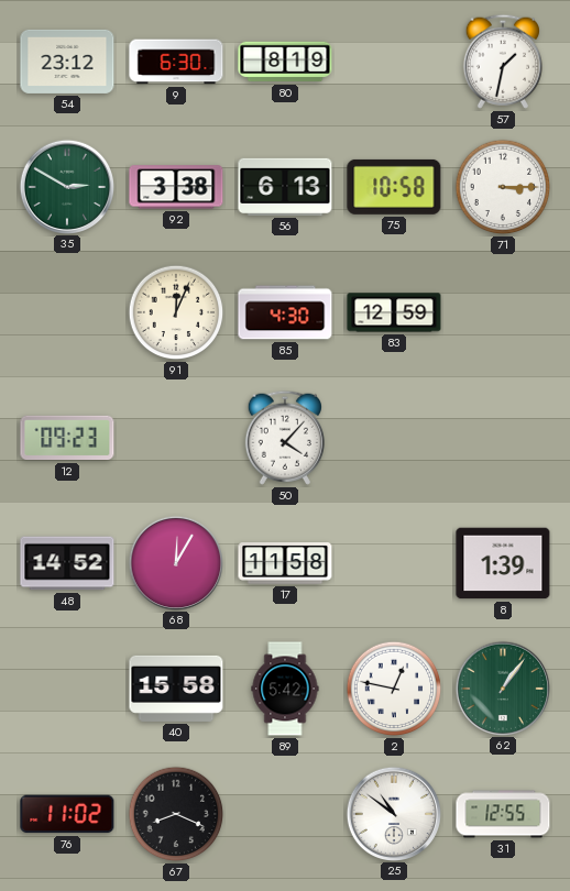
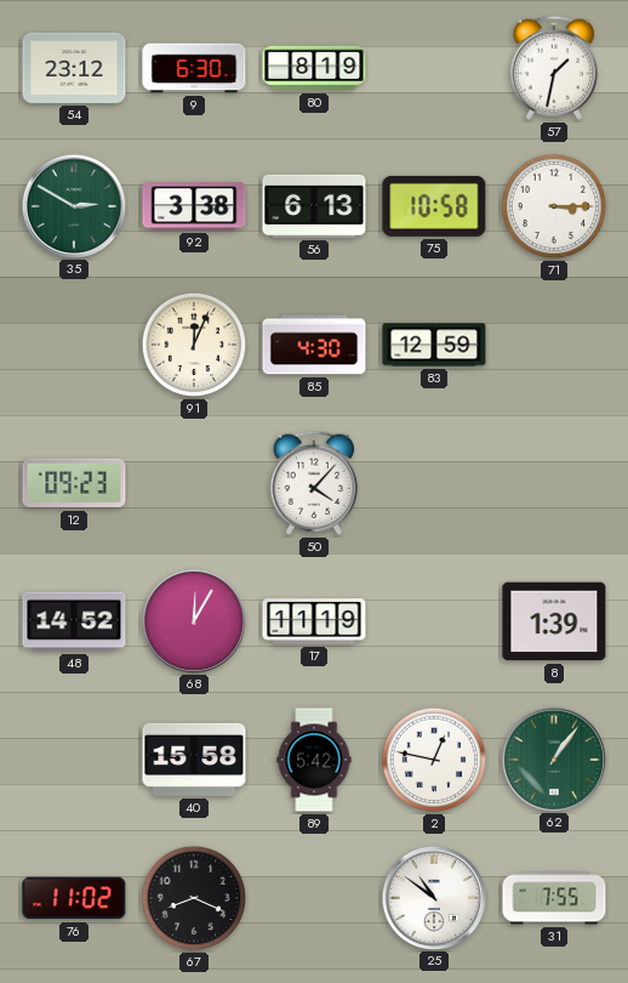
17: 11:58 -> 11:19 (314, 621)
31: 12:55 -> 7:55 (554, 898)
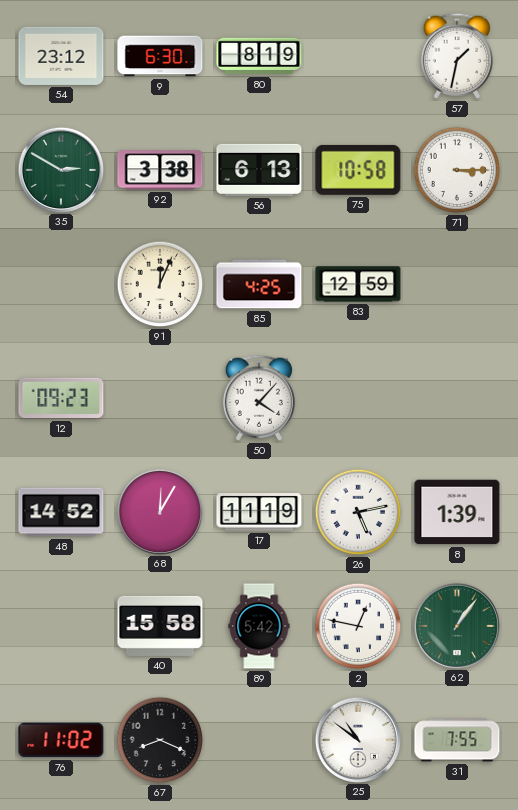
85: 4:30 -> 4:25 (259, 284)
26: none -> 5:13 (358, 512)
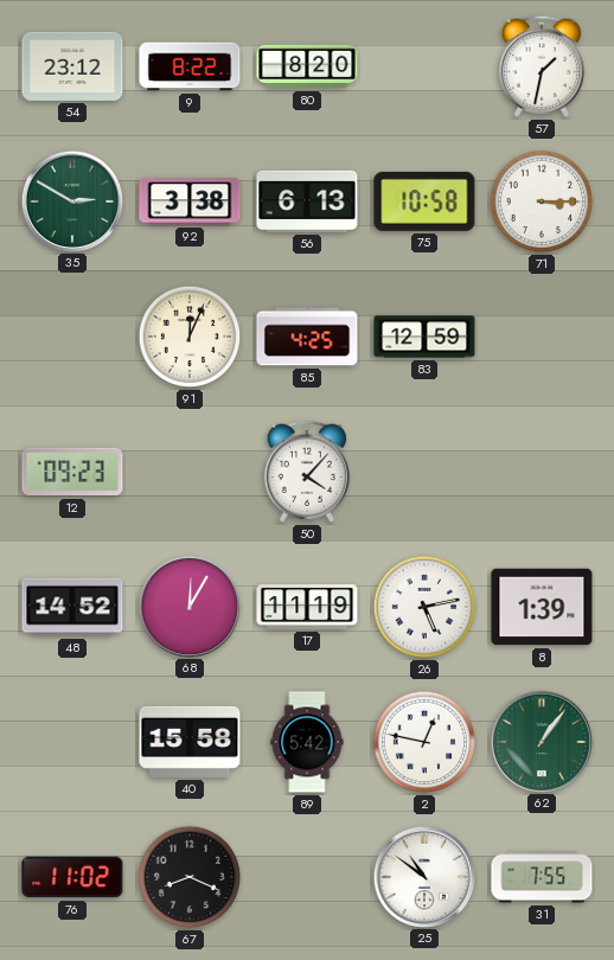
9: 6:30 -> 8:22 (190, 66)
80: 8:19 -> 8:20 (307, 66)
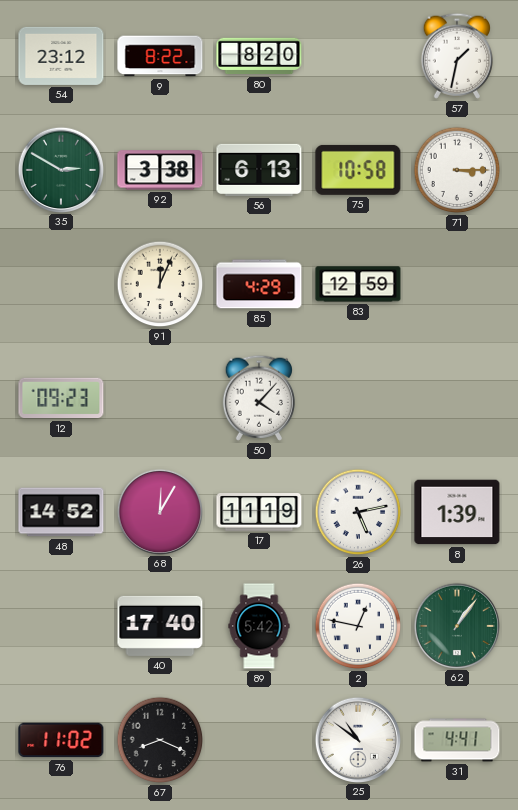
85: 4:25 -> 4:29 (259, 284)
40: 15:58 -> 17:40 (160, 626)
31: 7:55 -> 4:41 (457, 740)
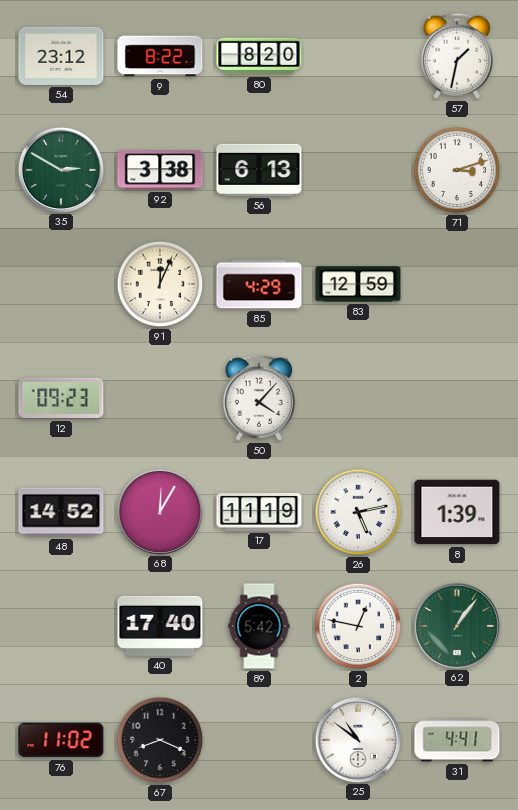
75: 10:58 -> none (358, 170)
71: 3:15 -> 3:12 (457, 170)
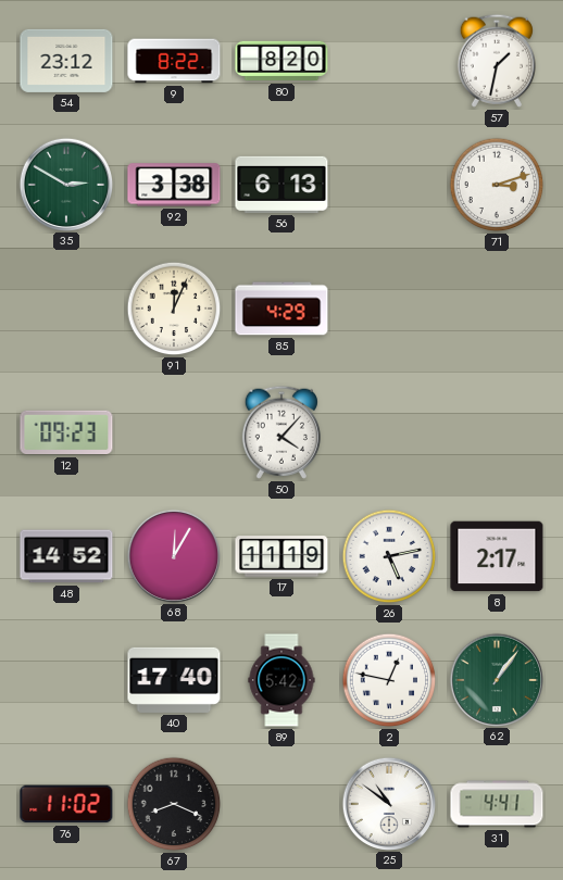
83: 12:59 -> none (358, 284)
8: 1:39 -> 2:17 (497, 556)
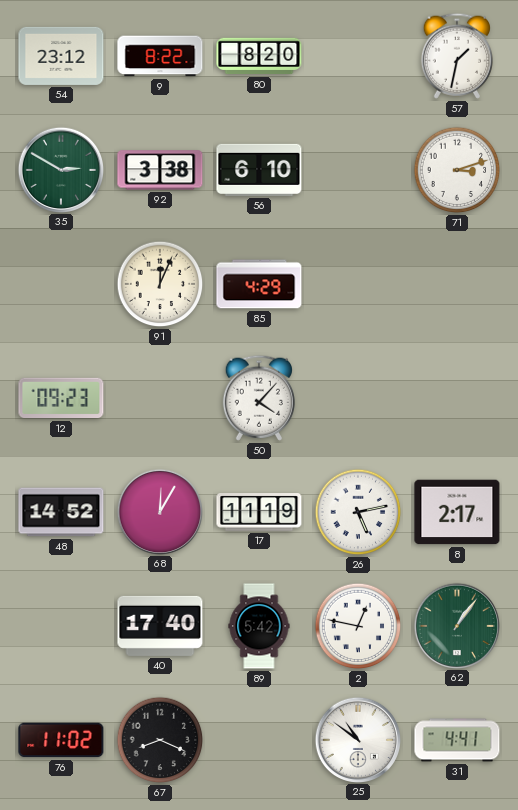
56: 6:13 -> 6:10 (259, 170)
